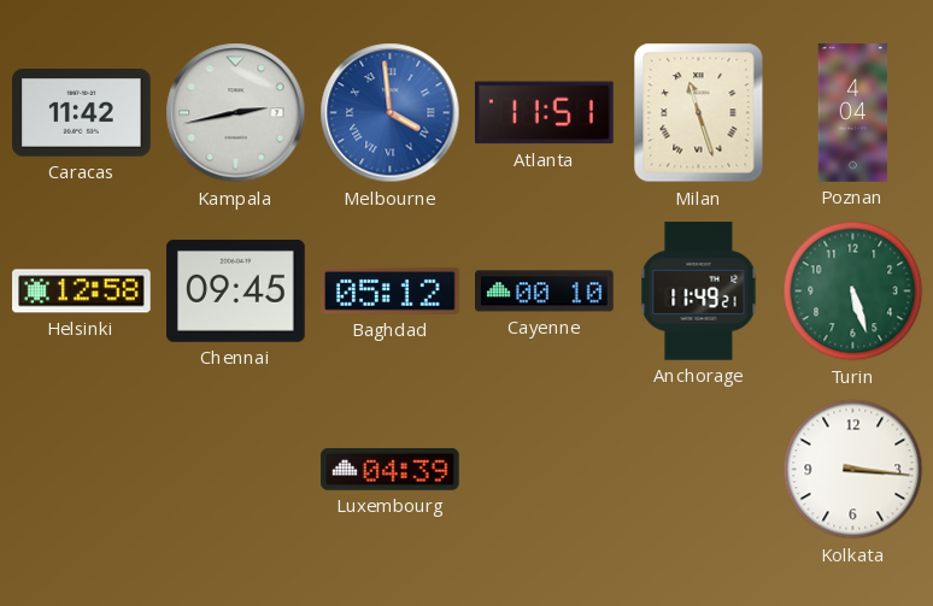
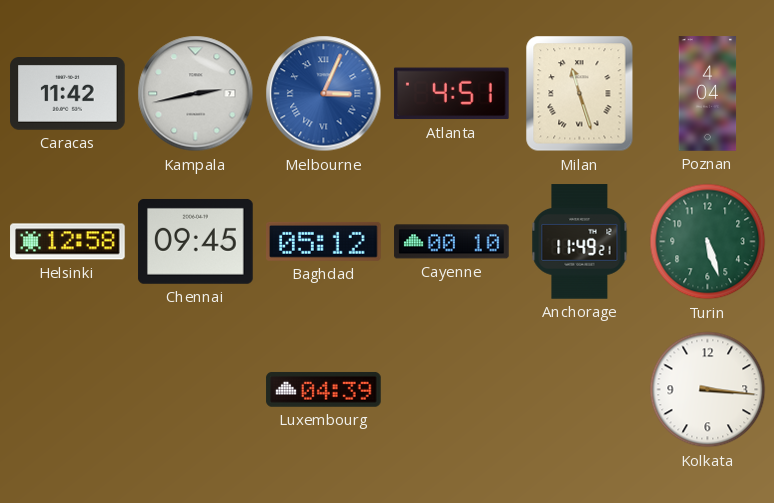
Melbourne: 3:59 -> 3:04 (324, 94)
Atlanta: 11:51 -> 4:51 (451, 94)
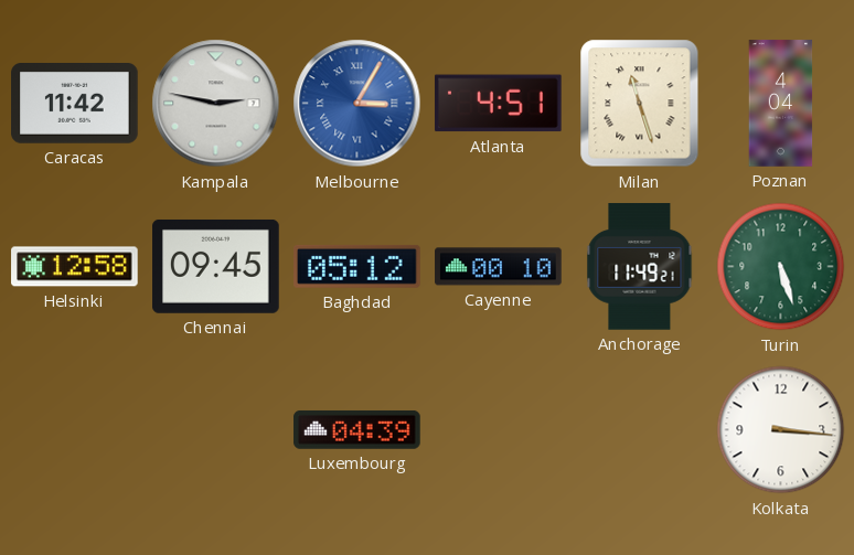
Kampala: 2:43 -> 2:47 (216, 104)
Melbourne: 3:04 -> 3:05 (357, 104)
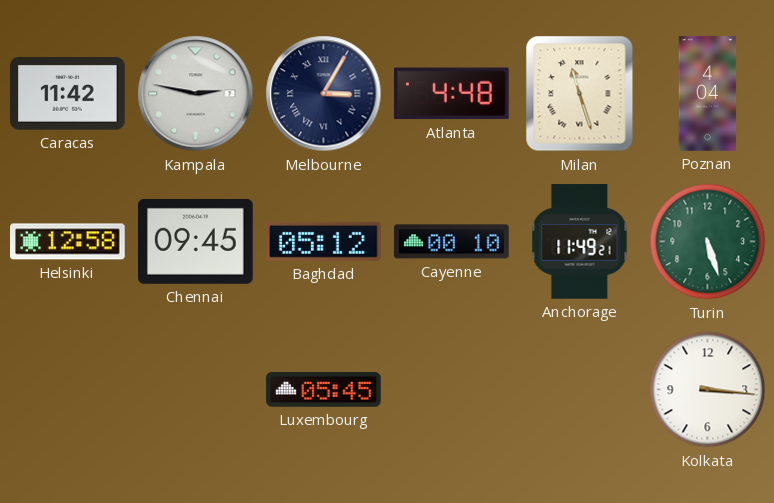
Melbourne dial: blue -> navy (324, 94)
Atlanta: 4:51 -> 4:48 (451, 94)
Luxembourg: 04:39 -> 05:45 (324, 389)
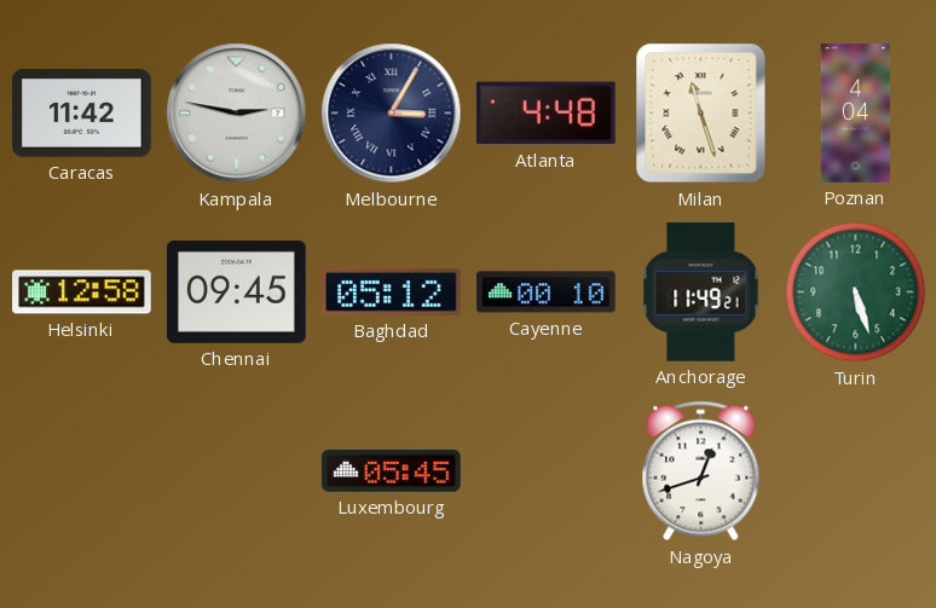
Nagoya: none -> 12:42 (701, 471)
Kolkata: 3:16 -> none (708, 390)
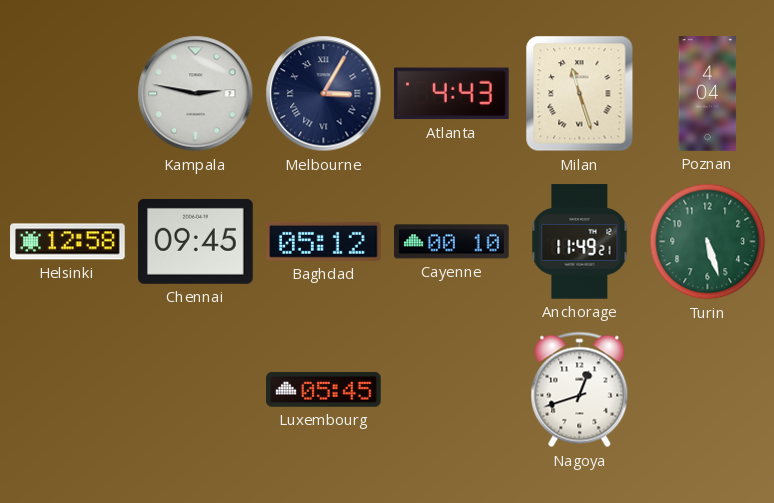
Caracas: 11:42 -> none (82, 114)
Atlanta: 4:48 -> 4:43 (451, 94)
